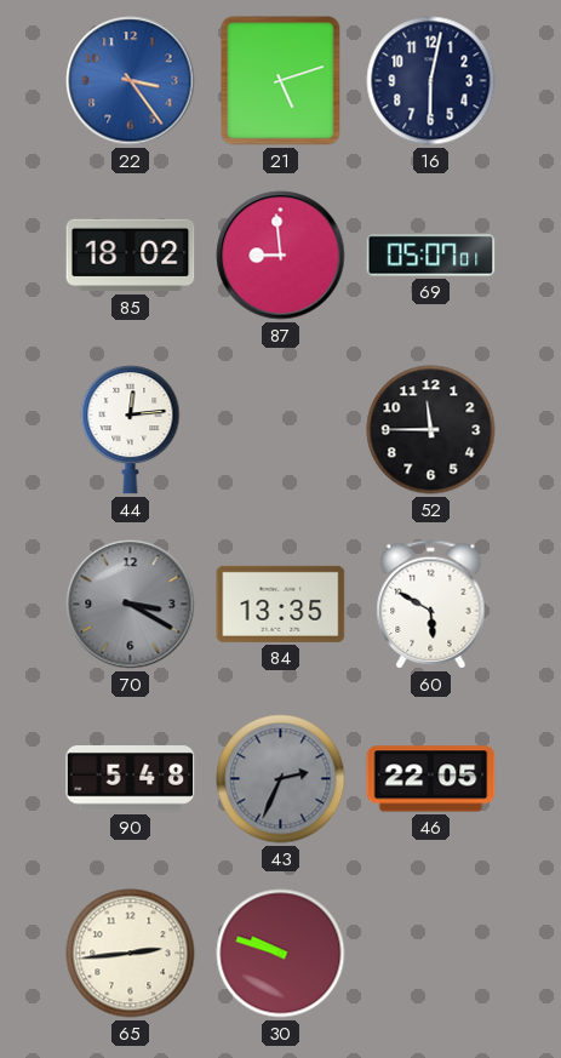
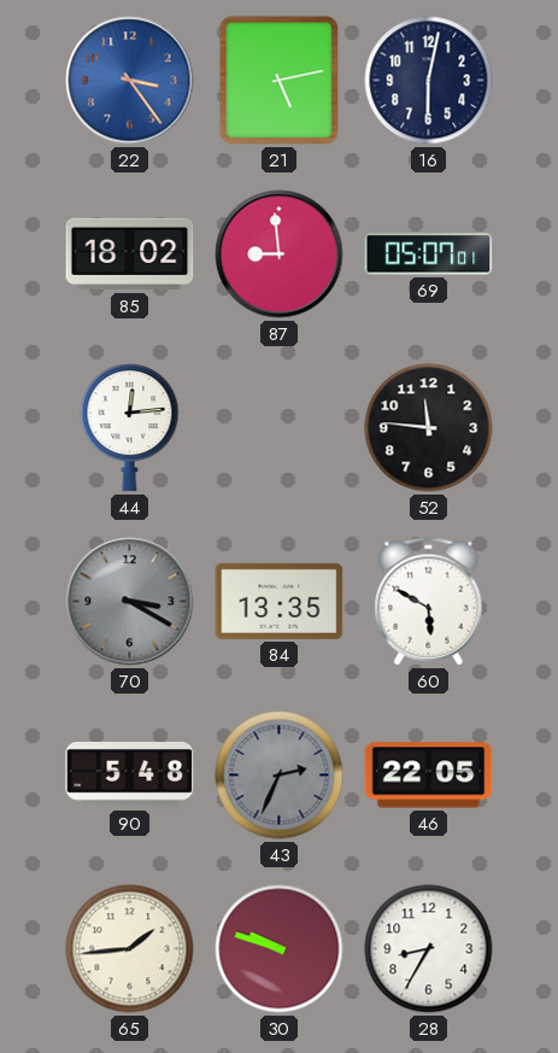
21: 5:12 -> 5:13 (280, 81)
52: 11:45 -> 11:46 (429, 428)
65: 2:44 -> 1:44 (130, 949)
28: none -> 8:35 (429, 949)
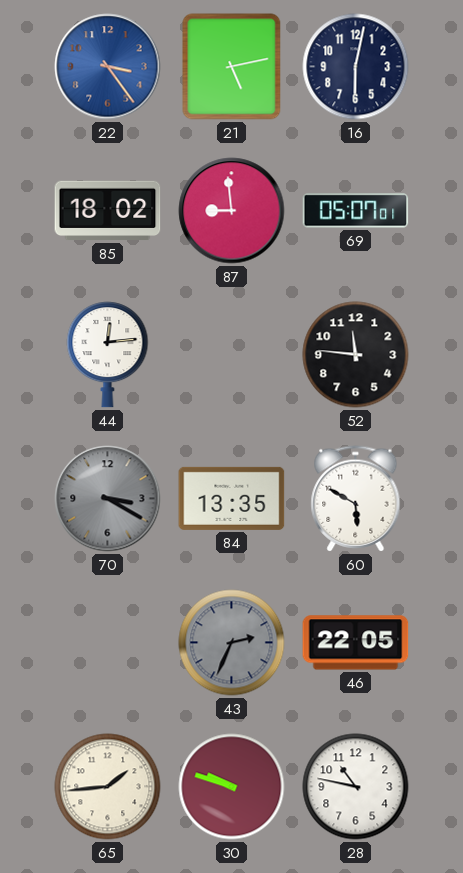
90: 5:48 -> none (130, 776)
28: 8:35 -> 10:47 (356, 787)
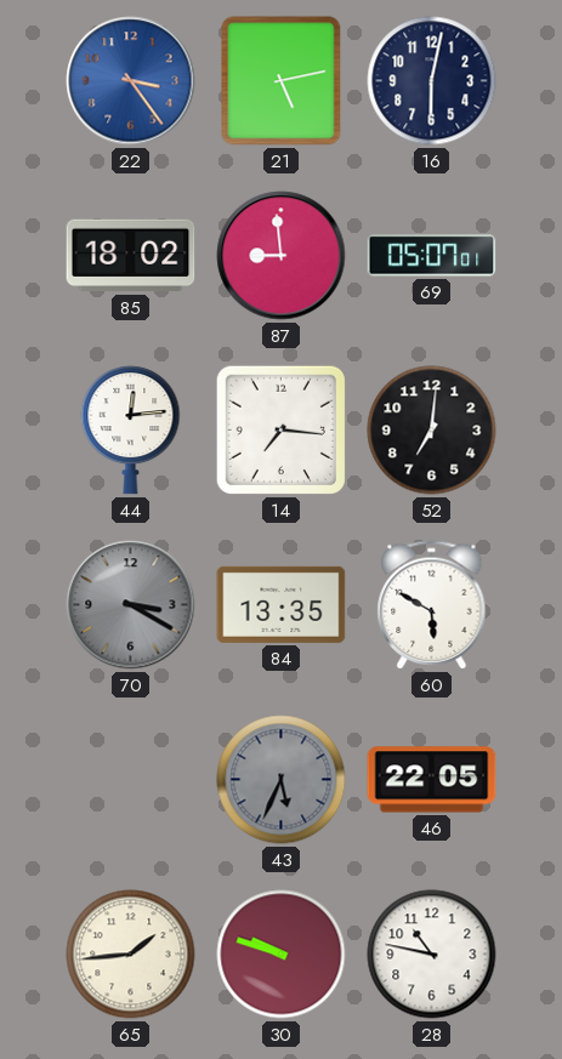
14: none -> 7:16 (280, 429)
52: 11:46 -> 7:01 (432, 431)
43: 2:34 -> 5:34 (282, 780)
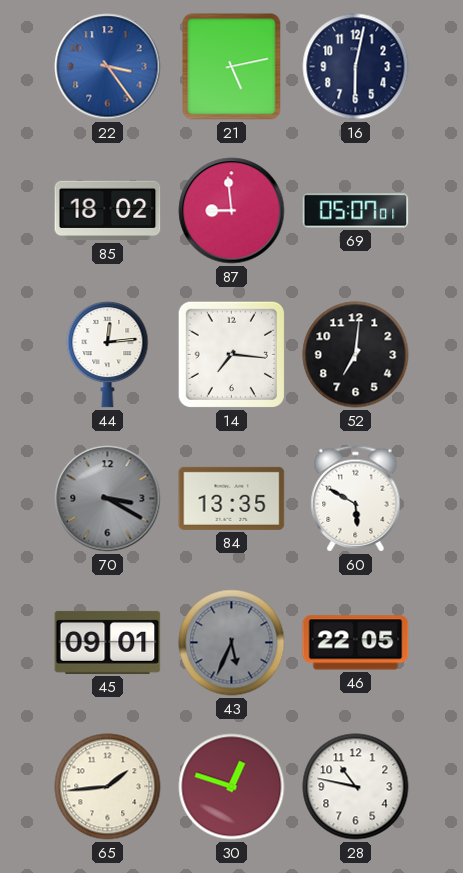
45: none -> 09:01 (108, 642)
30: 9:48 -> 12:48 (232, 787)
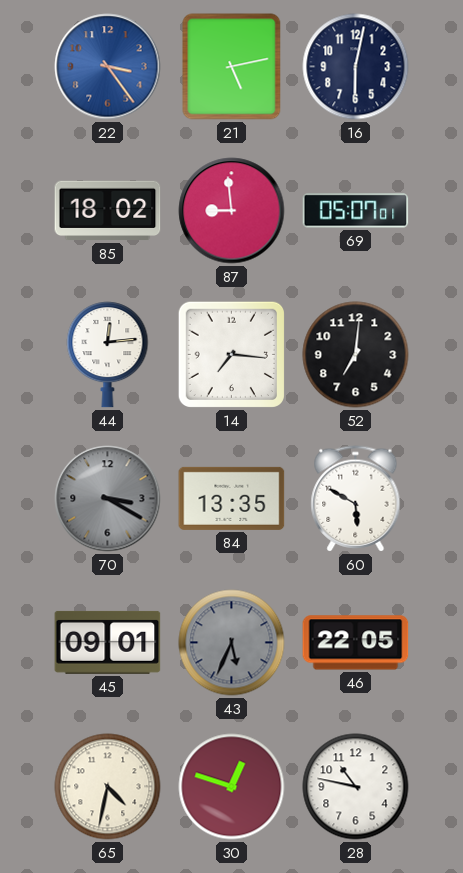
65: 1:44 -> 4:32 (108, 787)
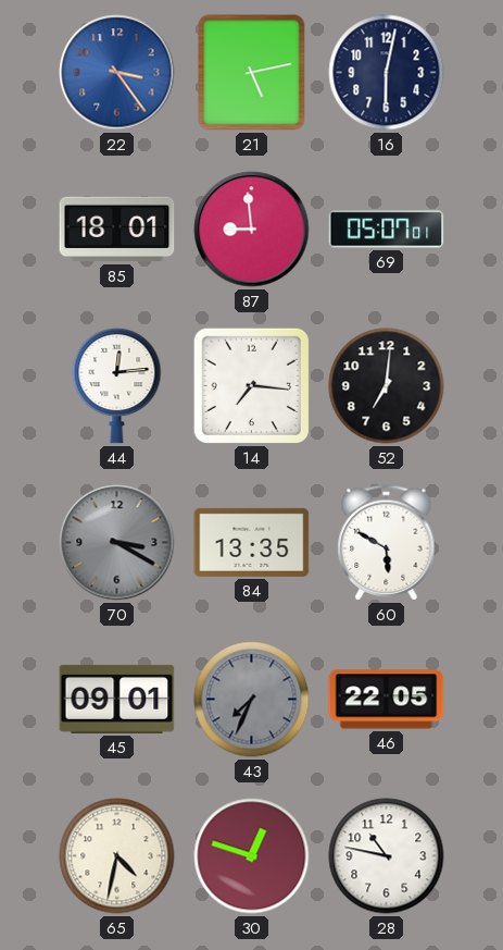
85: 18:02 -> 18:01 (117, 230)
43: 5:34 -> 7:34 (252, 700)
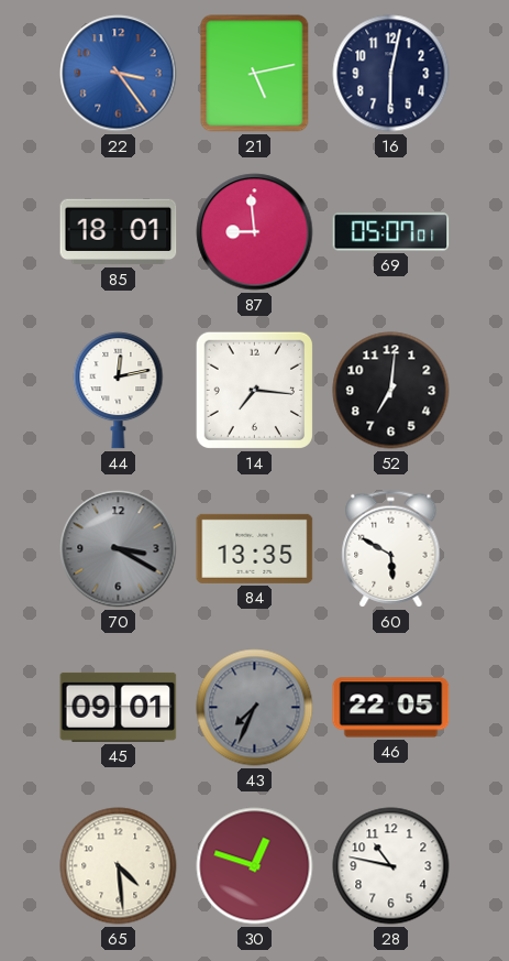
44: 12:14 -> 12:13 (119, 391)
65: 4:32 -> 4:29 (119, 866)
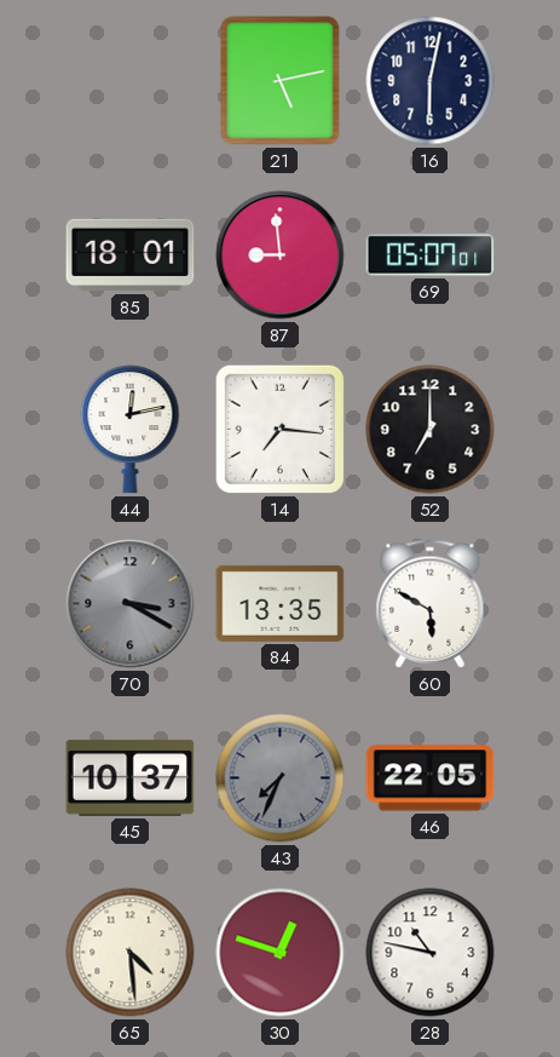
22: 3:24 -> none (119, 74)
52: 7:01 -> 7:00 (431, 430)
45: 09:01 -> 10:37 (131, 777)
